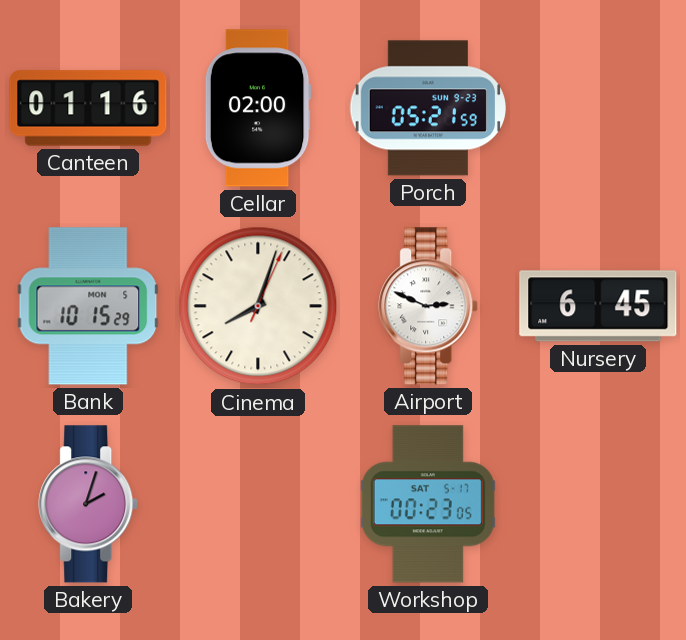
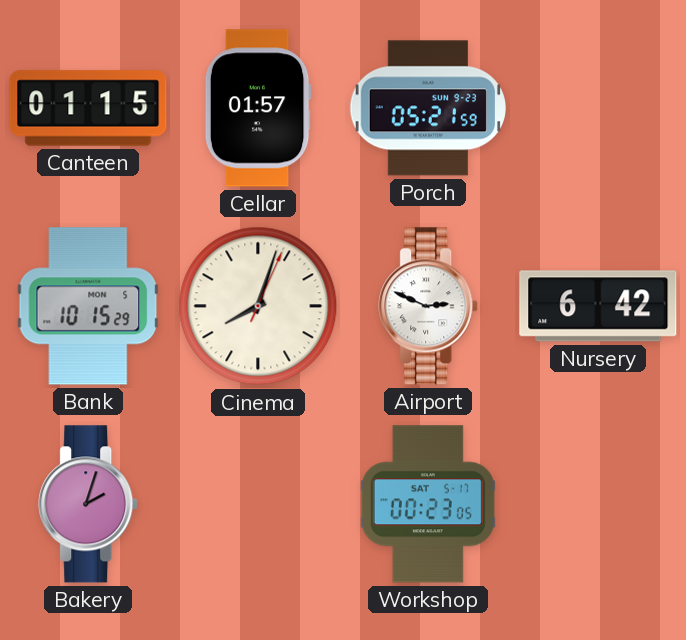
Canteen: 01:16 -> 01:15 (88, 108)
Cellar: 02:00 -> 01:57 (258, 108)
Nursery: 6:45 -> 6:42 (598, 306)
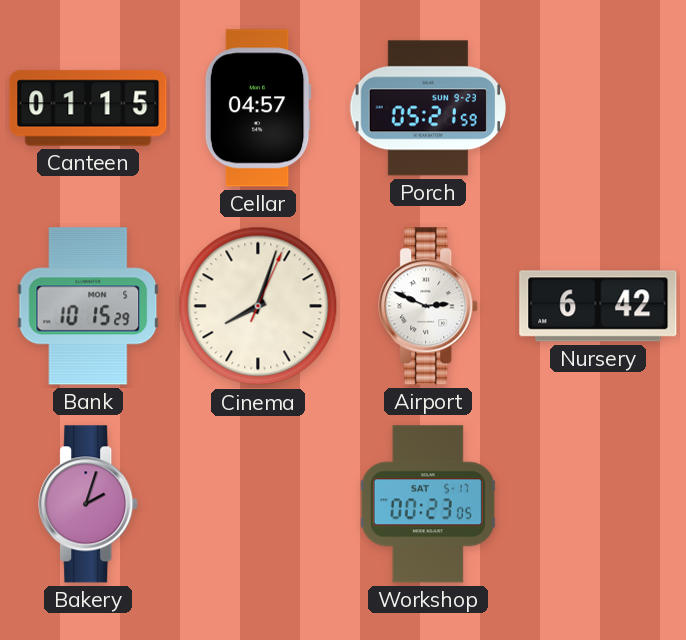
Cellar: 01:57 -> 04:57 (258, 108)
